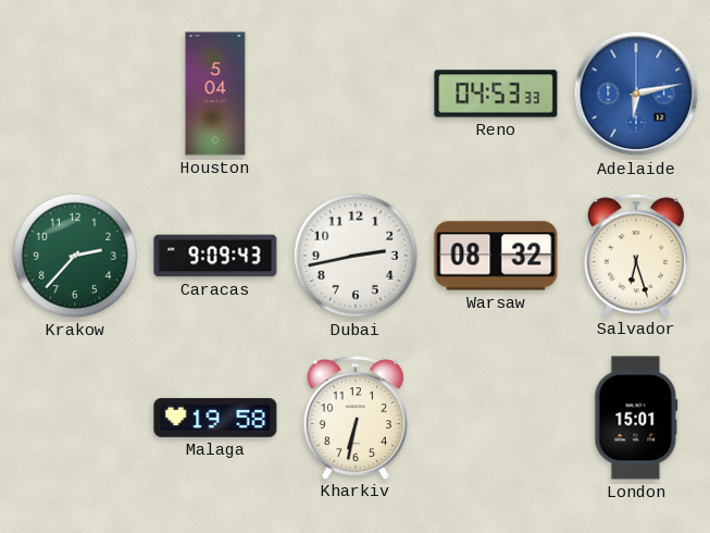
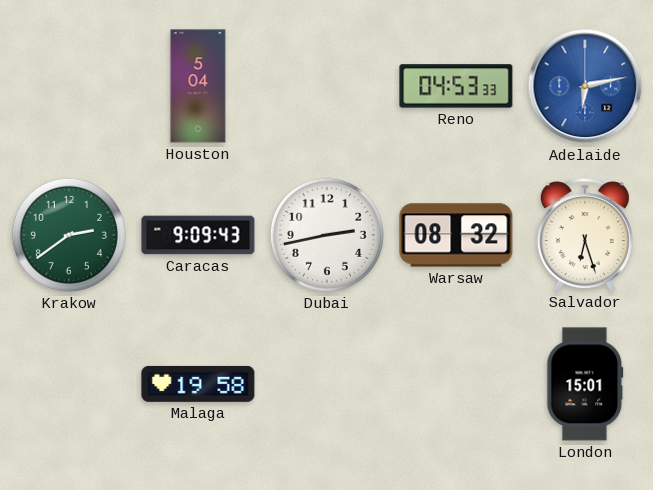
Krakow: 2:37 -> 2:39 (69, 235)
Kharkiv: 6:32 -> none (356, 418)
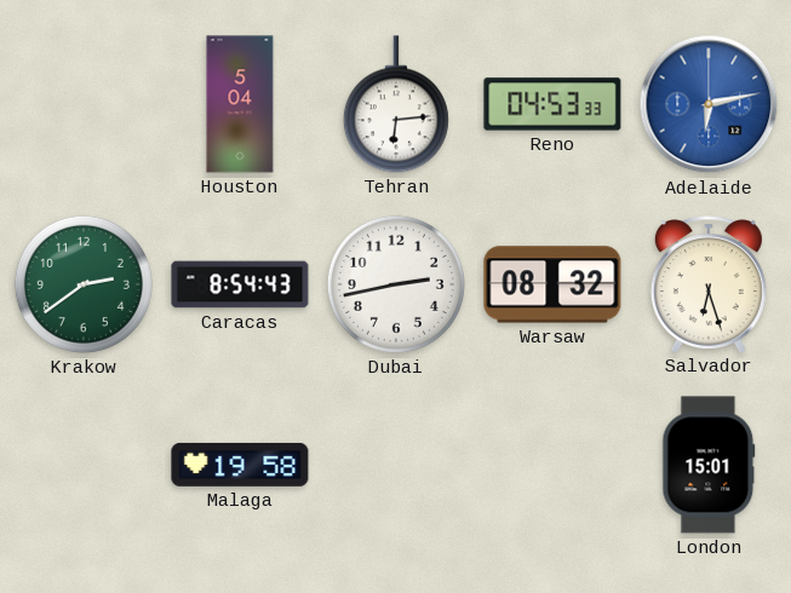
Tehran: none -> 6:14 (396, 104)
Caracas: 9:09 -> 8:54 (240, 284)
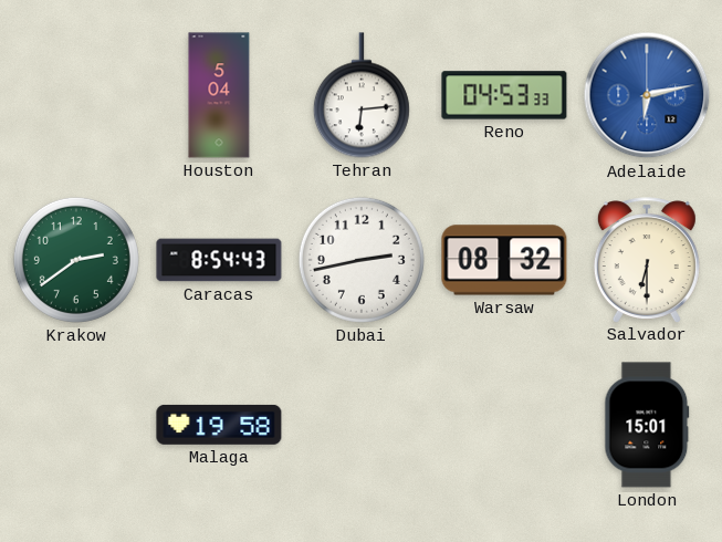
Salvador: 6:27 -> 6:30 (647, 260)
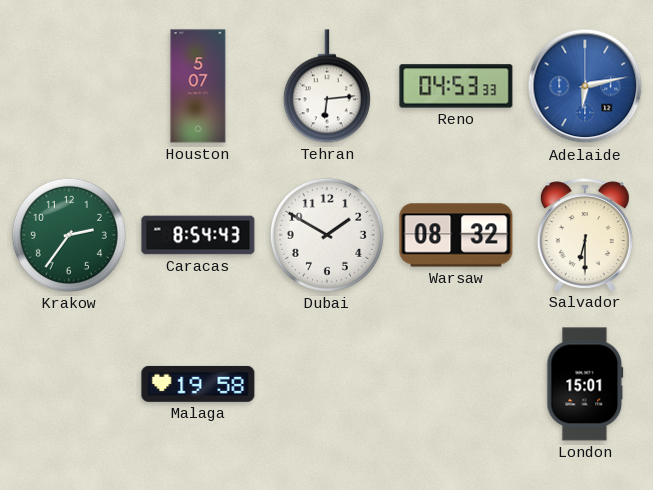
Houston: 5:04 -> 5:07 (198, 86)
Krakow: 2:39 -> 2:36 (69, 235)
Dubai: 2:43 -> 1:50 (327, 235)
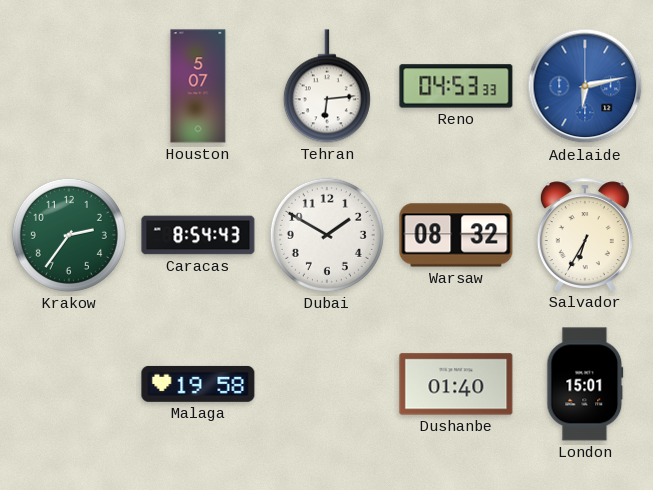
Salvador: 6:30 -> 6:35 (585, 235)
Dushanbe: none -> 01:40 (456, 384)
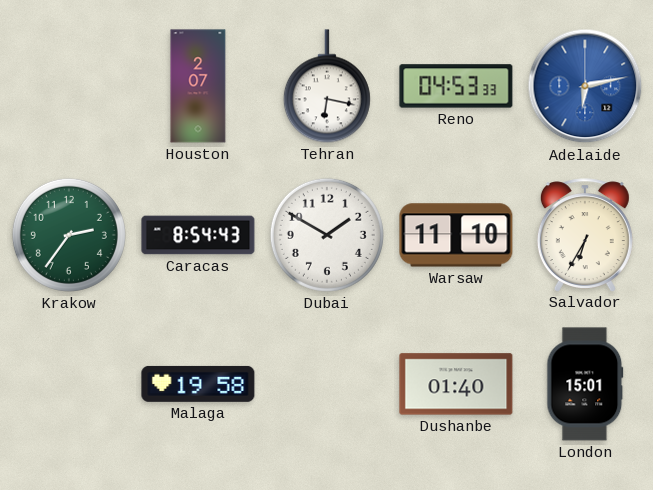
Houston: 5:07 -> 2:07 (198, 86)
Tehran: 6:14 -> 6:17 (327, 86)
Warsaw: 08:32 -> 11:10 (456, 235)
